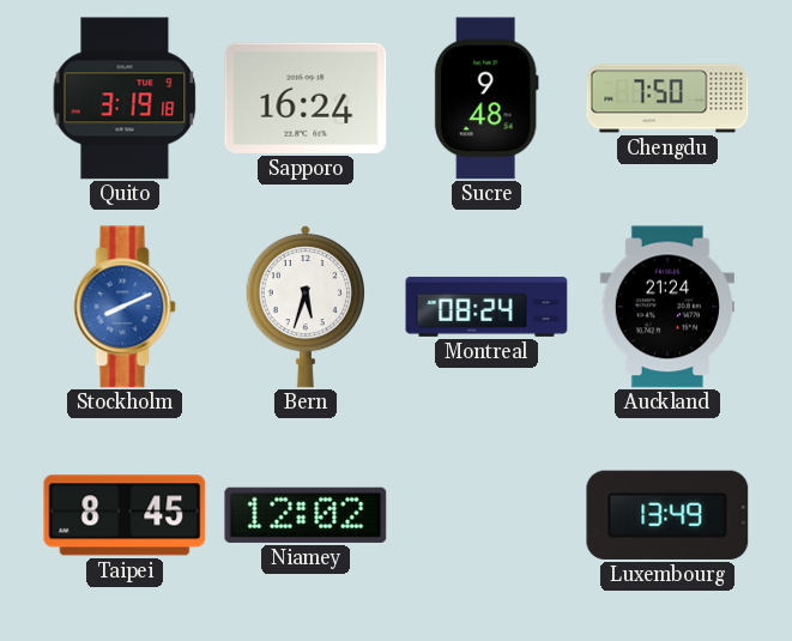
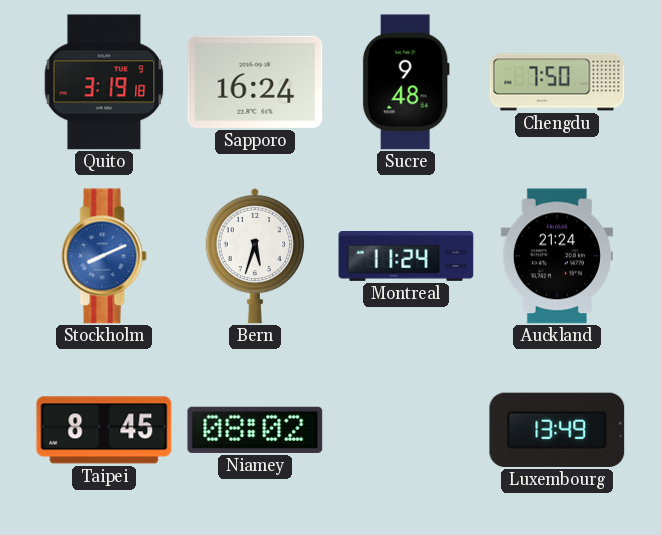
Montreal: 08:24 -> 11:24 (406, 256)
Niamey: 12:02 -> 08:02 (255, 430)
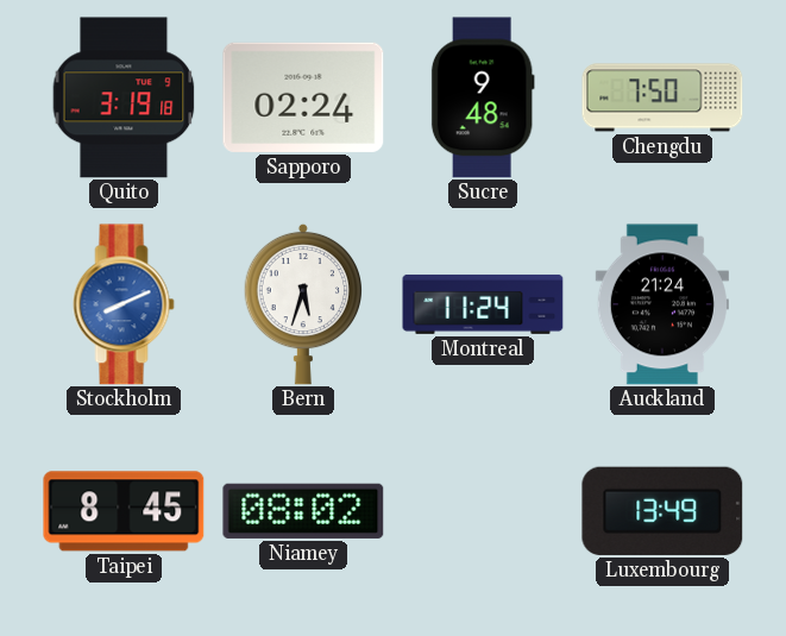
Sapporo: 16:24 -> 02:24 (303, 97)
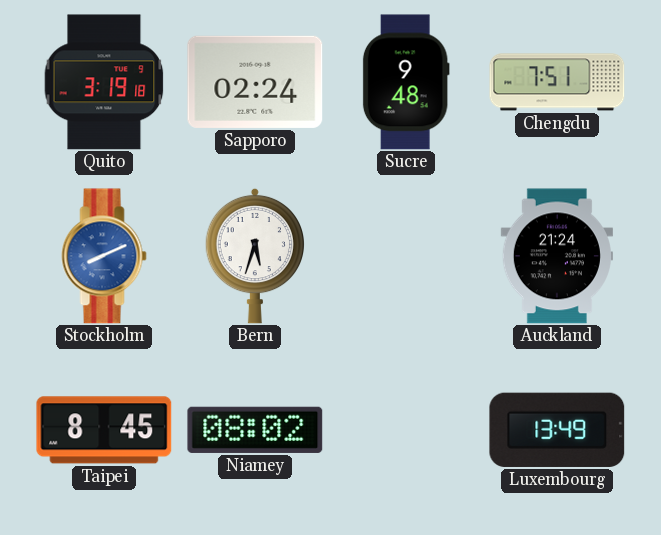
Chengdu: 7:50 -> 7:51 (557, 82)
Montreal: 11:24 -> none (483, 304)
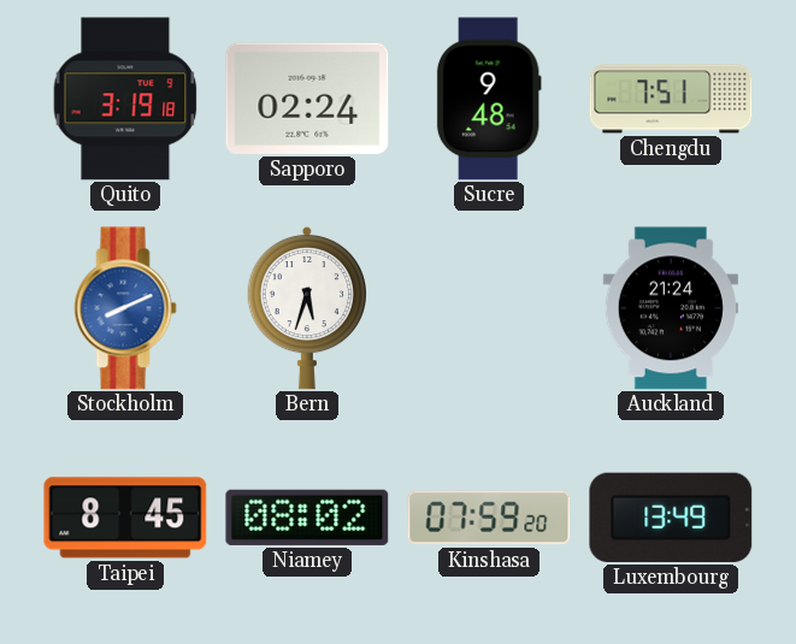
Kinshasa: none -> 07:59 (489, 518)
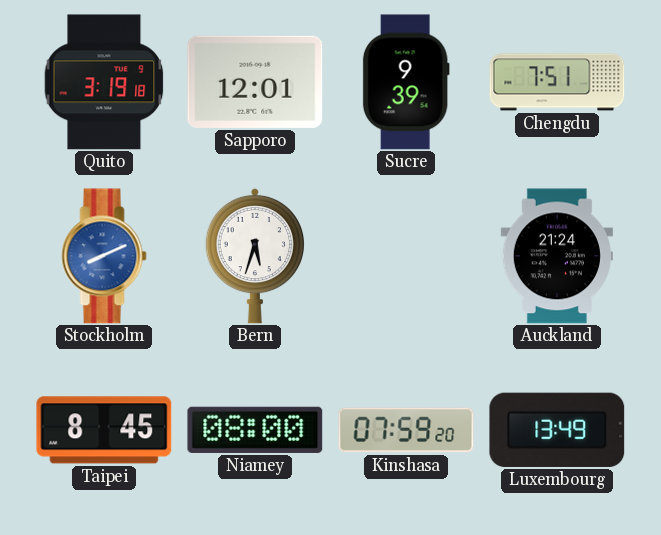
Sapporo: 02:24 -> 12:01 (255, 82)
Sucre: 9:48 -> 9:39 (406, 82)
Niamey: 08:02 -> 08:00 (255, 430)
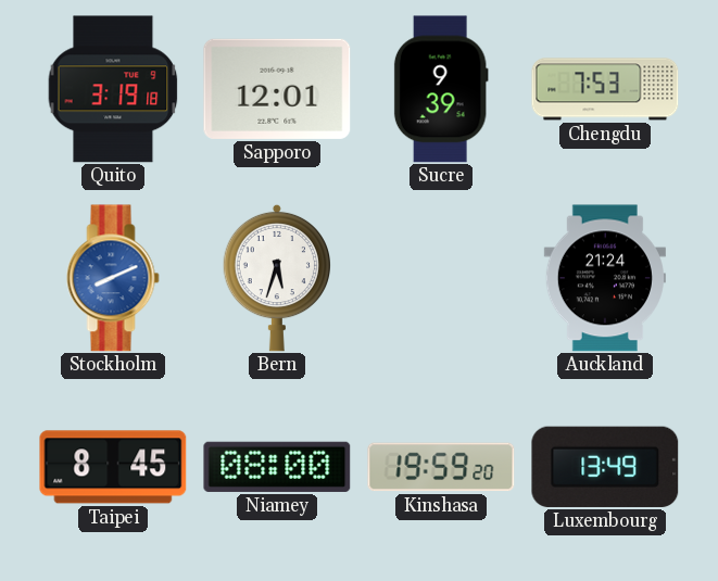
Chengdu: 7:51 -> 7:53 (605, 89)
Kinshasa: 07:59 -> 19:59 (441, 467)
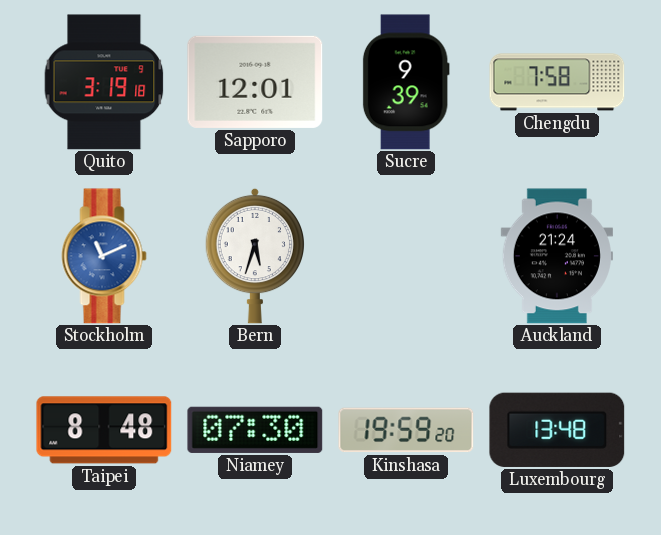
Chengdu: 7:53 -> 7:58 (557, 82)
Stockholm: 8:11 -> 11:11 (104, 256)
Taipei: 8:45 -> 8:48 (104, 430)
Niamey: 08:00 -> 07:30 (255, 430)
Luxembourg: 13:49 -> 13:48 (557, 430)
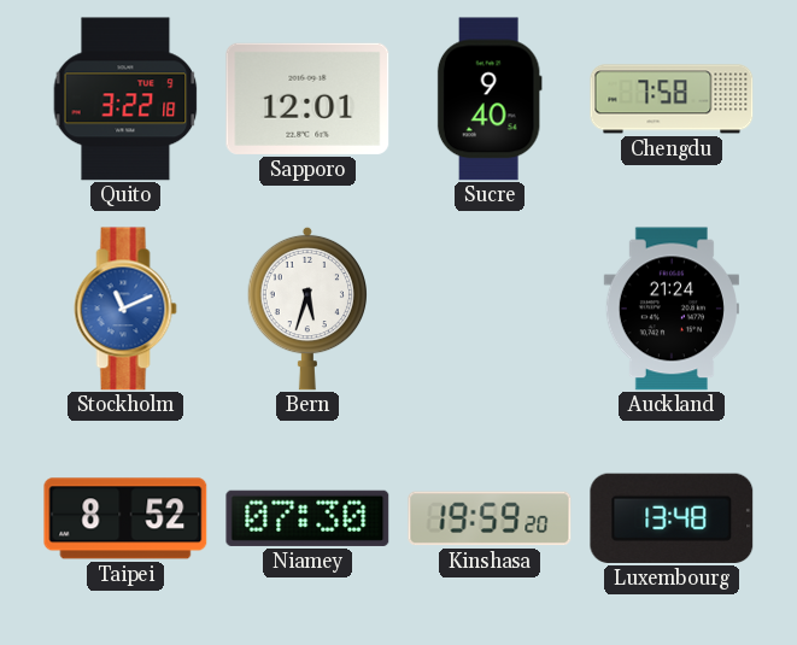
Quito: 3:19 -> 3:22 (125, 99)
Sucre: 9:39 -> 9:40 (490, 99)
Taipei: 8:48 -> 8:52 (125, 518)
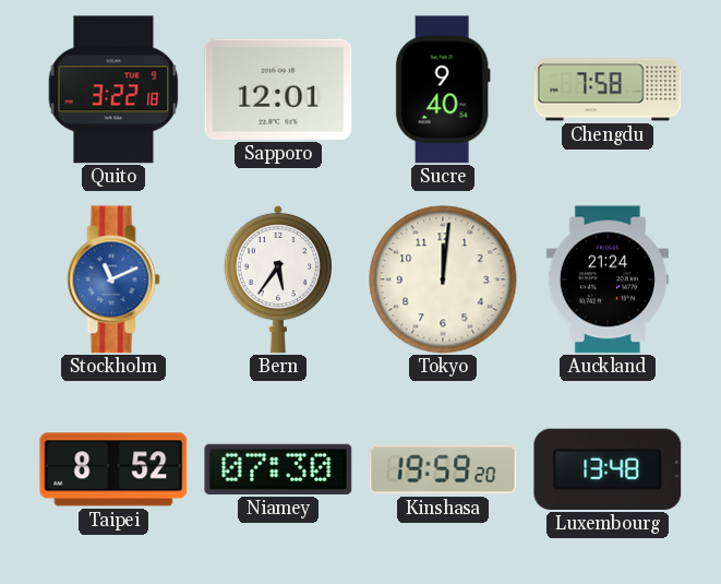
Bern: 5:33 -> 5:36 (277, 279)
Tokyo: none -> 12:01 (443, 279)
